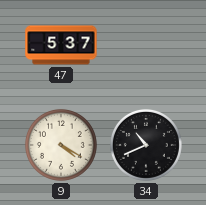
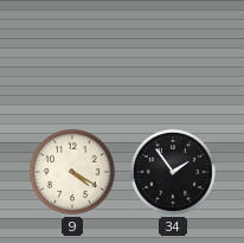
47: 5:37 -> none (61, 45)
34: 10:41 -> 1:54 (173, 172)
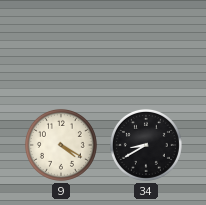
34: 1:54 -> 8:40 (146, 145)
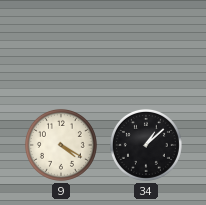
34: 8:40 -> 1:08 (146, 145)
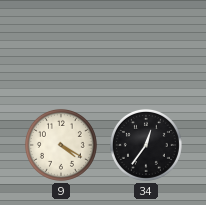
34: 1:08 -> 12:36 (146, 145)
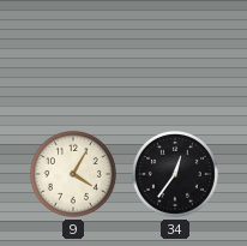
9: 4:20 -> 4:05 (73, 174)
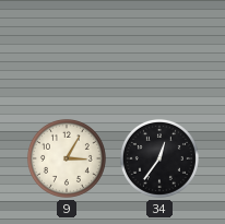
9: 4:05 -> 3:05 (67, 158)
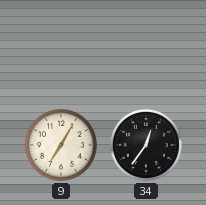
9: 3:05 -> 7:05 (61, 145)
